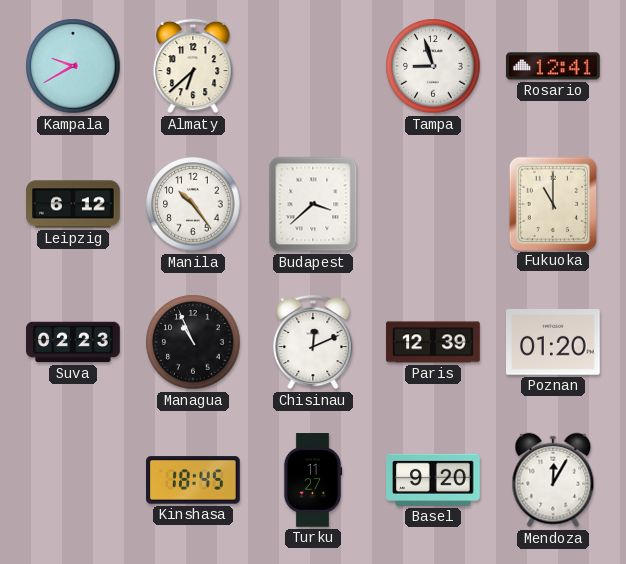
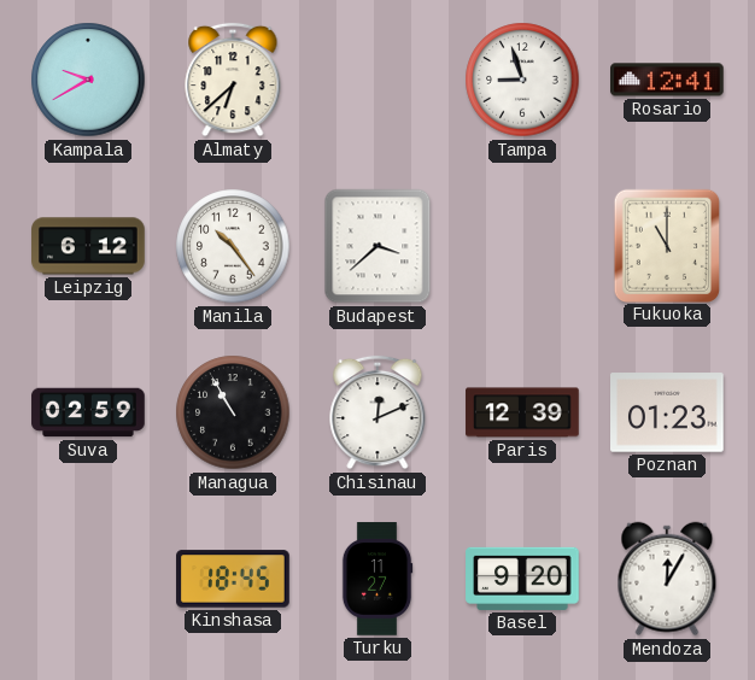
Suva: 02:23 -> 02:59 (88, 412)
Managua: 10:56 -> 10:55 (233, 412)
Poznan: 01:20 -> 01:23 (668, 412)
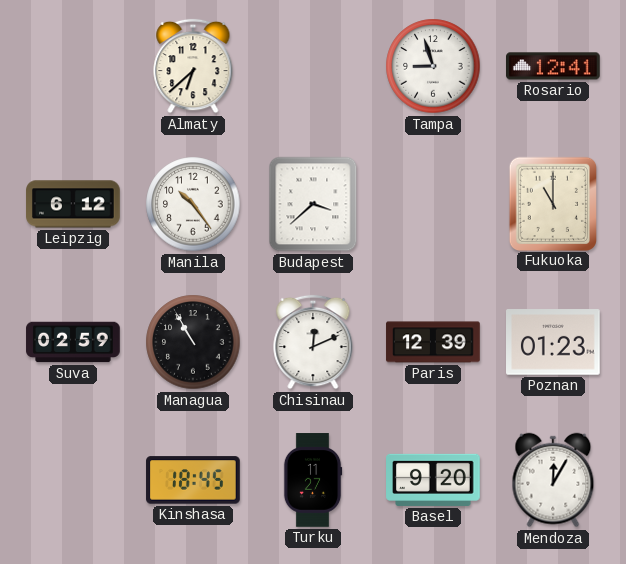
Kampala: 9:40 -> none (88, 80)
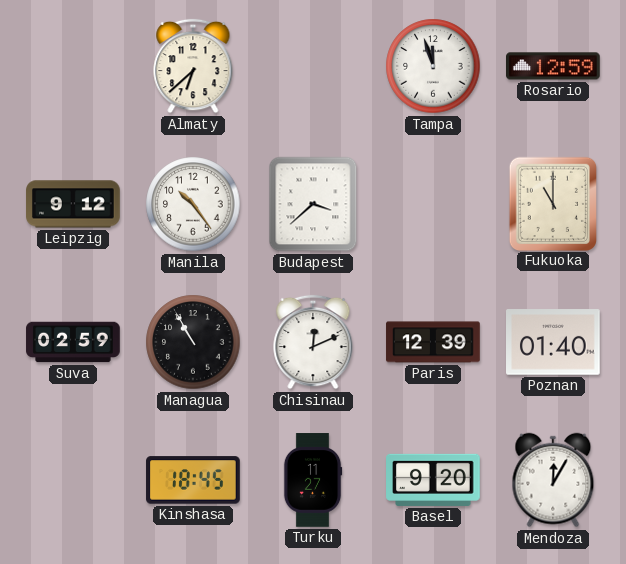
Tampa: 8:57 -> 11:57 (433, 66)
Rosario: 12:41 -> 12:59 (554, 66)
Leipzig: 6:12 -> 9:12 (73, 204)
Poznan: 01:23 -> 01:40 (554, 342)
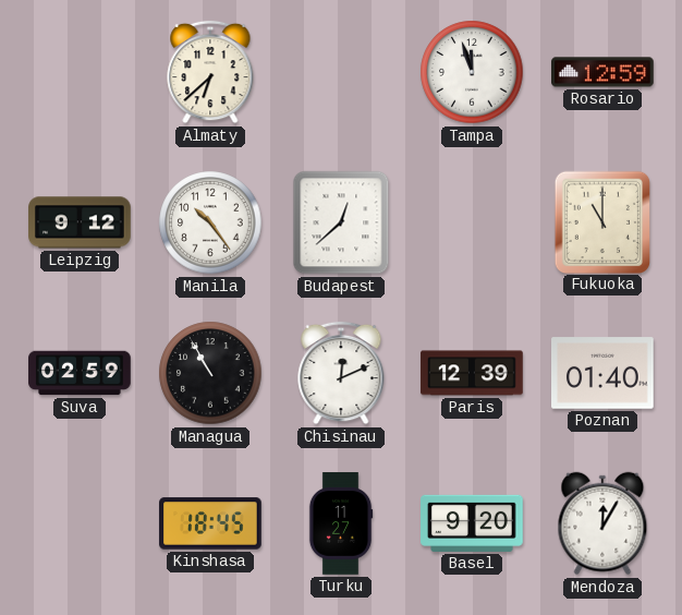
Budapest: 3:38 -> 12:38 (341, 222)
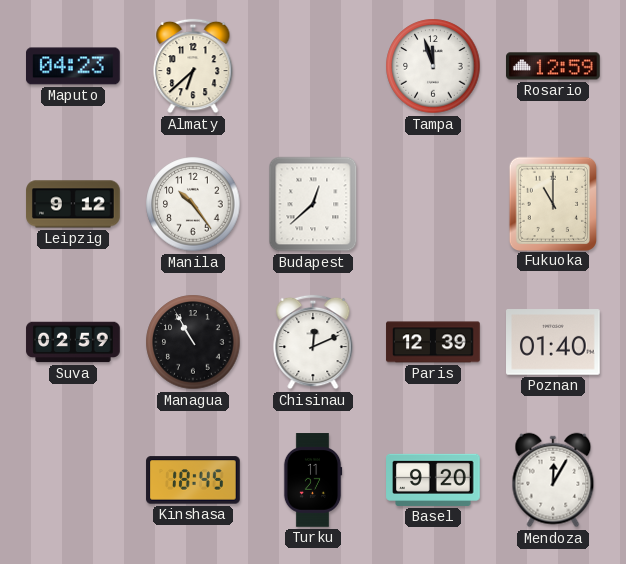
Maputo: none -> 04:23 (74, 66)
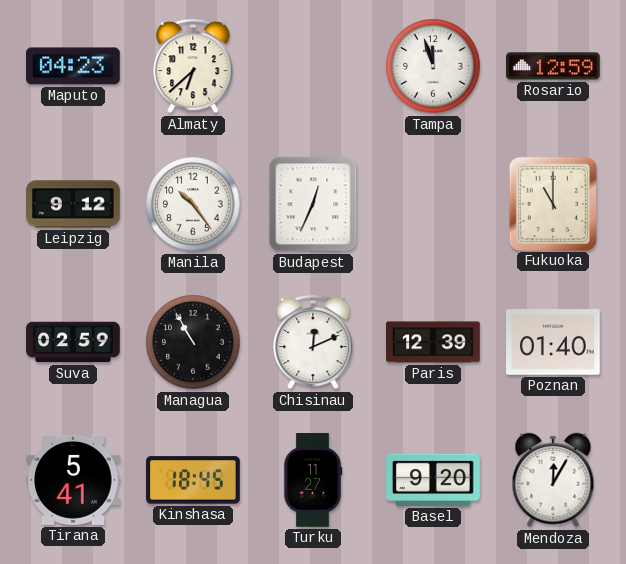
Budapest: 12:38 -> 12:34 (313, 204)
Tirana: none -> 5:41 (74, 480)
